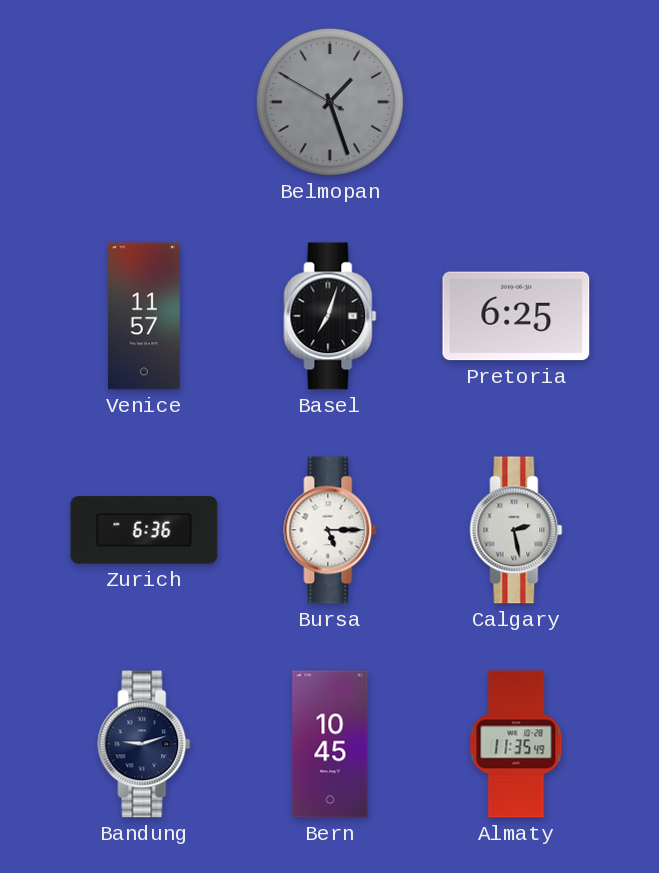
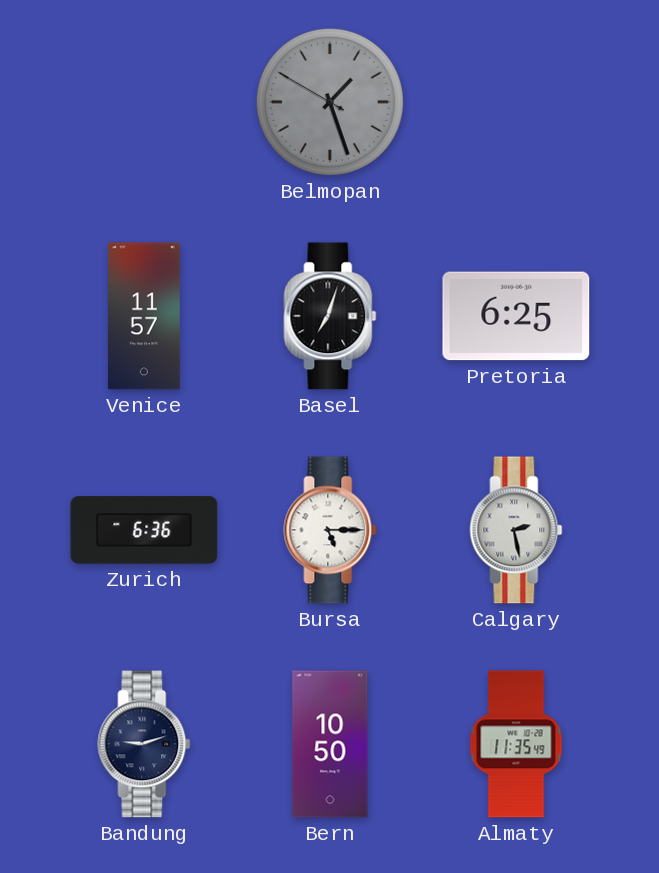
Bern: 10:45 -> 10:50 (330, 744)
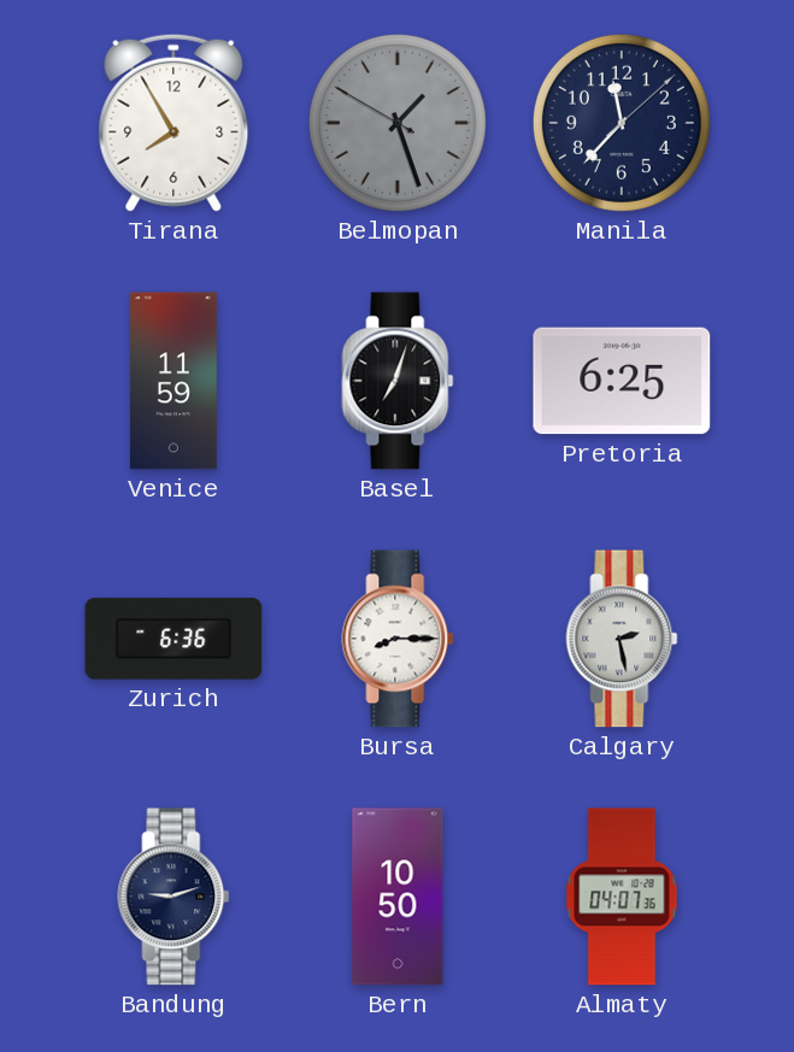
Tirana: none -> 7:55 (173, 123)
Manila: none -> 11:37 (622, 123)
Venice: 11:57 -> 11:59 (173, 381)
Bursa: 5:15 -> 8:15 (398, 639)
Almaty: 11:35 -> 04:07 (622, 897)
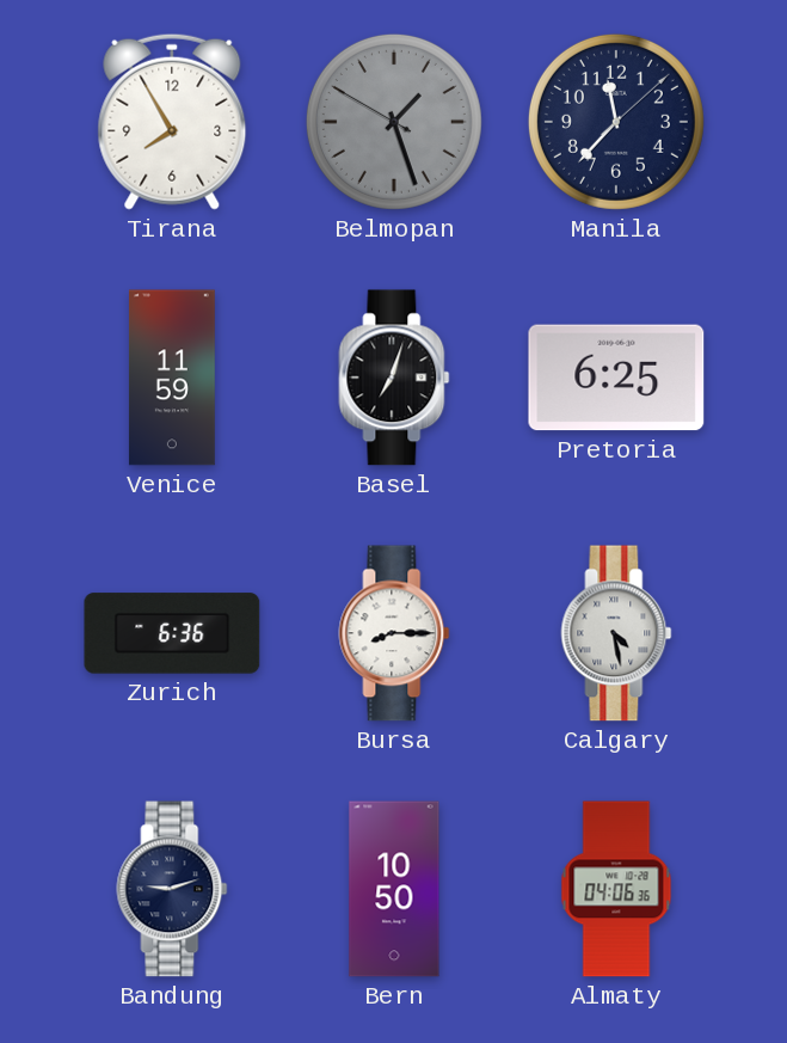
Calgary: 2:28 -> 4:28 (616, 633)
Almaty: 04:07 -> 04:06 (616, 889)
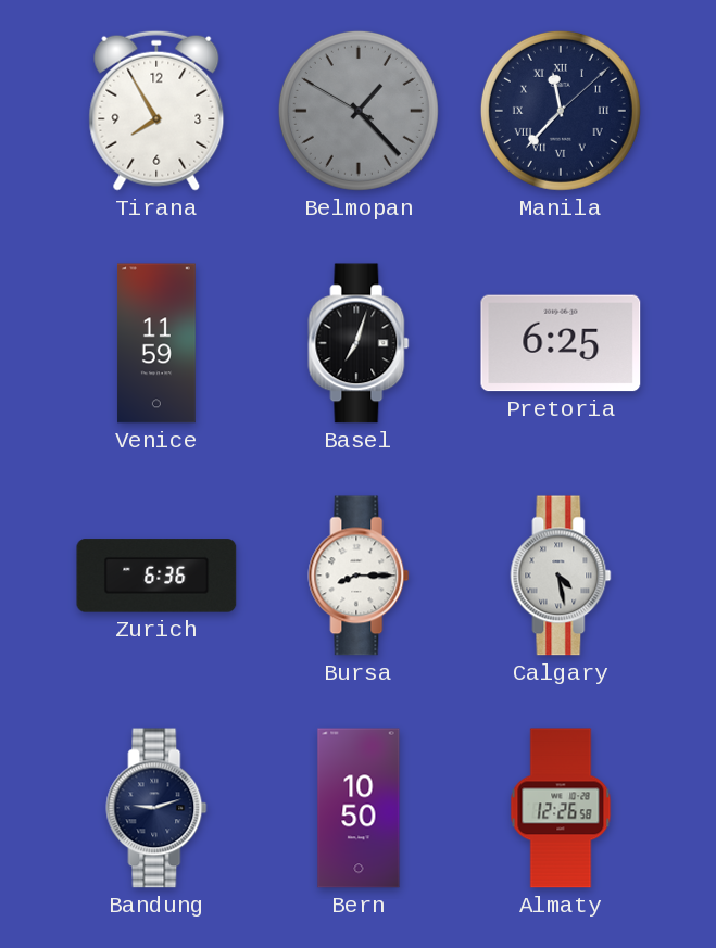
Belmopan: 1:26 -> 1:22 (359, 111)
Manila numerals: Arabic -> Roman (561, 111)
Almaty: 04:06 -> 12:26 (561, 808)
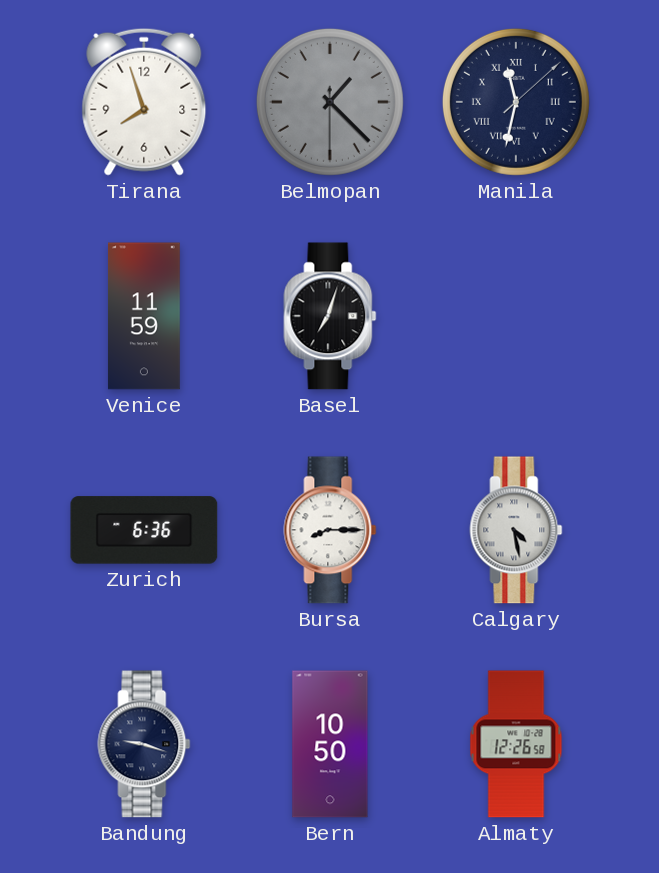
Tirana: 7:55 -> 7:57 (144, 102)
Belmopan: 1:22:50 -> 1:22:30 (330, 102)
Manila: 11:37 -> 11:32 (516, 102)
Pretoria: 6:25 -> none (561, 343)
Bandung: 9:12 -> 9:18 (144, 744)
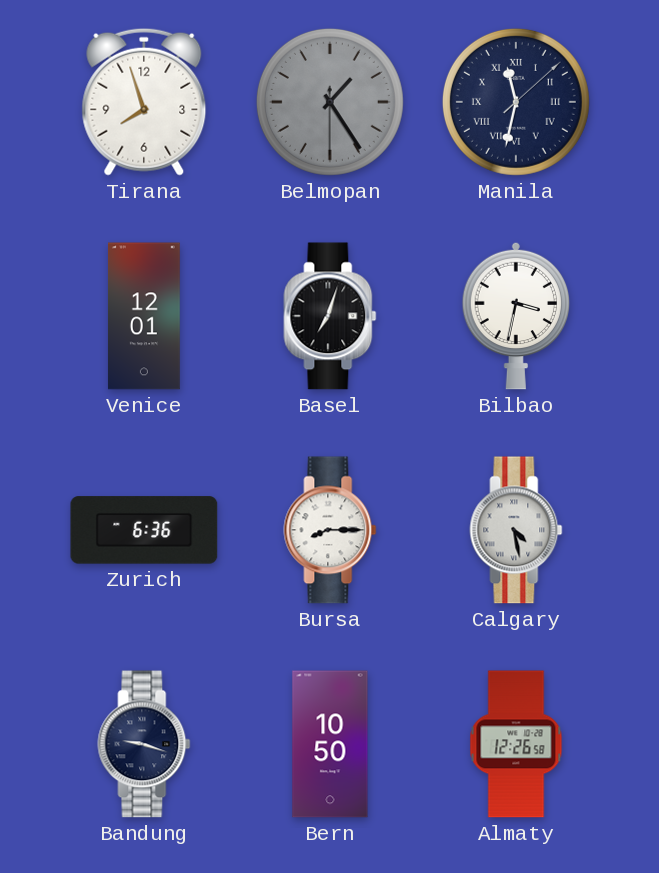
Belmopan: 1:22 -> 1:24 (330, 102)
Venice: 11:59 -> 12:01 (144, 316)
Bilbao: none -> 3:32 (516, 316)
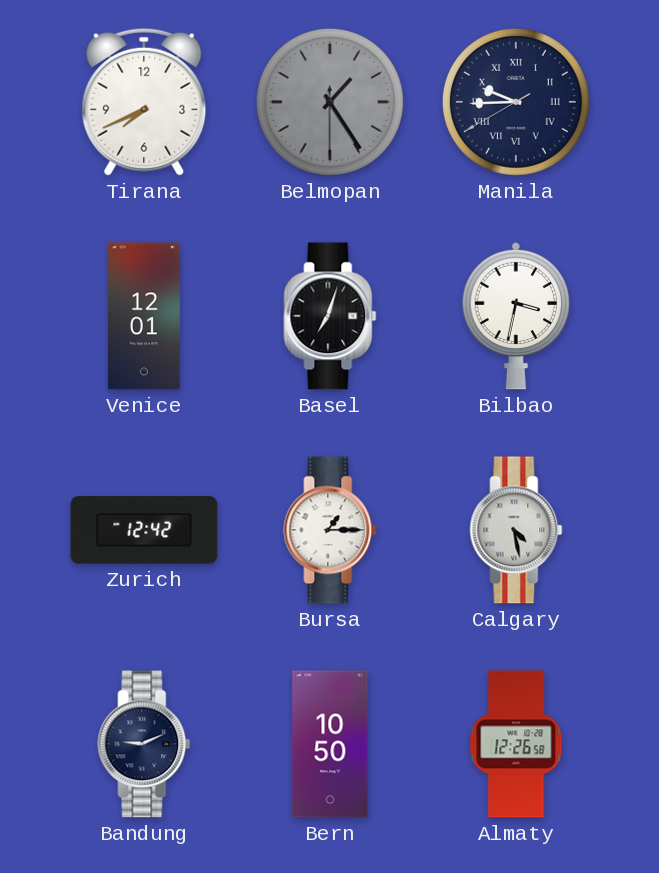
Tirana: 7:57 -> 7:41 (144, 102)
Manila: 11:32 -> 9:44 (516, 102)
Zurich: 6:36 -> 12:42 (144, 530)
Bursa: 8:15 -> 1:15 (330, 530)
Bandung: 9:18 -> 9:11 (144, 744)
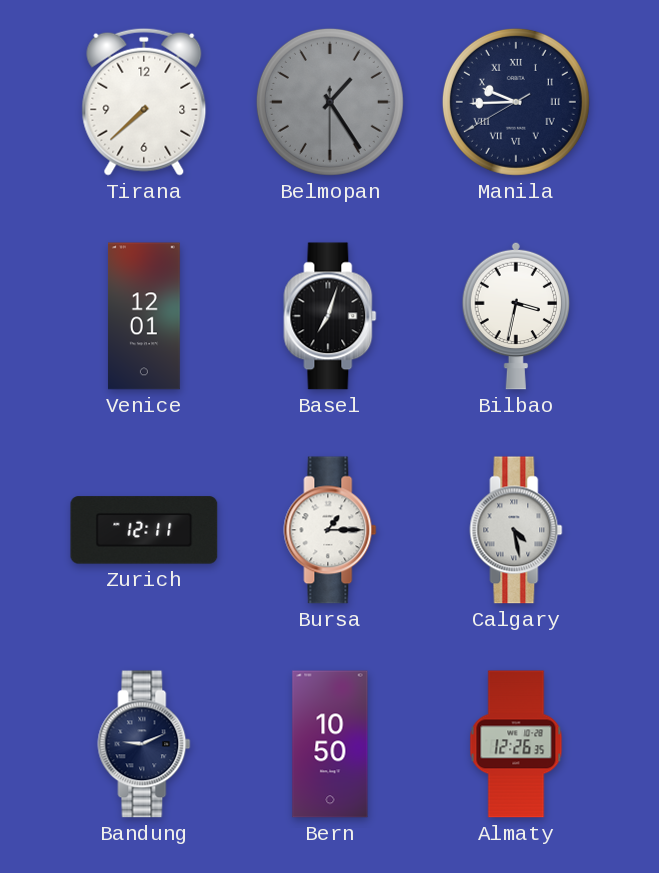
Tirana: 7:41 -> 7:38 (144, 102)
Zurich: 12:42 -> 12:11 (144, 530)
Almaty: 12:26:58 -> 12:26:35 (516, 744)
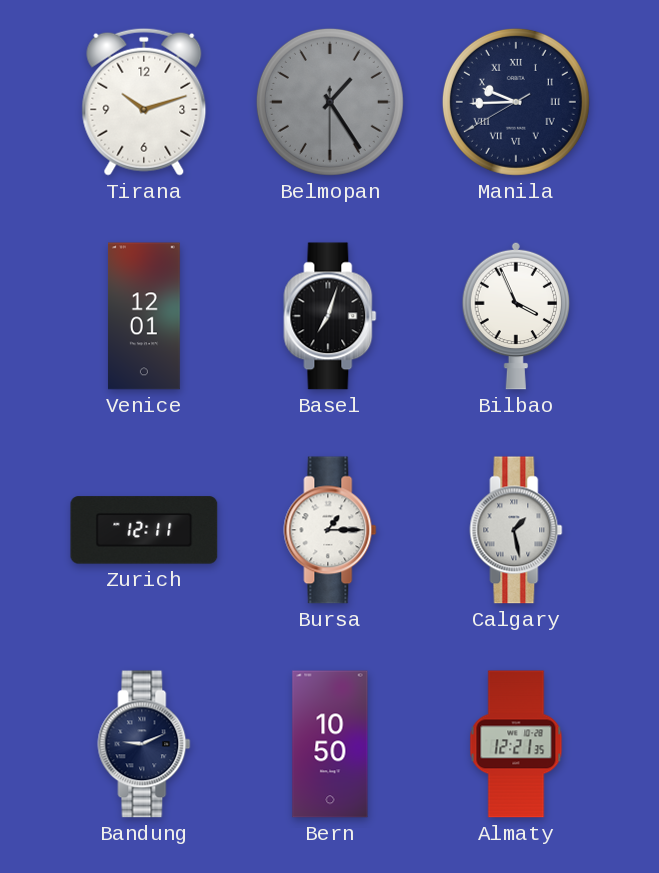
Tirana: 7:38 -> 10:12 (144, 102)
Bilbao: 3:32 -> 3:56 (516, 316)
Calgary: 4:28 -> 1:28 (516, 530)
Almaty: 12:26 -> 12:21 (516, 744)
